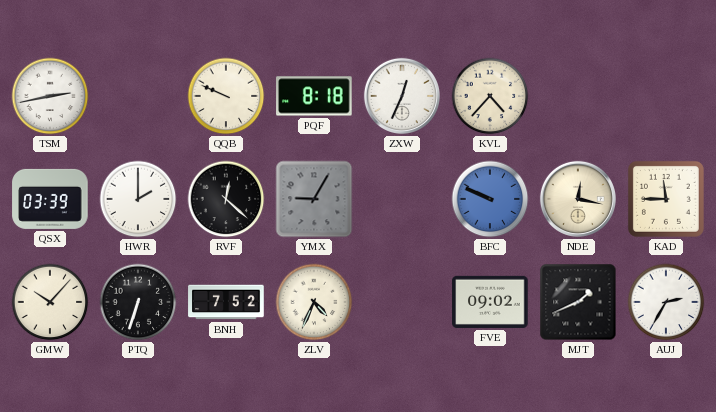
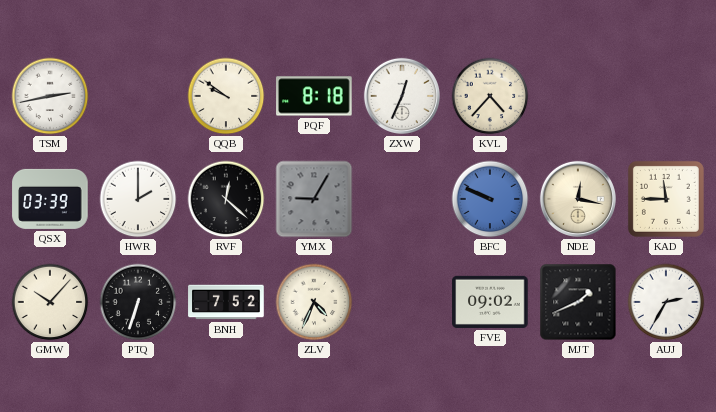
QQB: 9:49 -> 9:51 (226, 96)
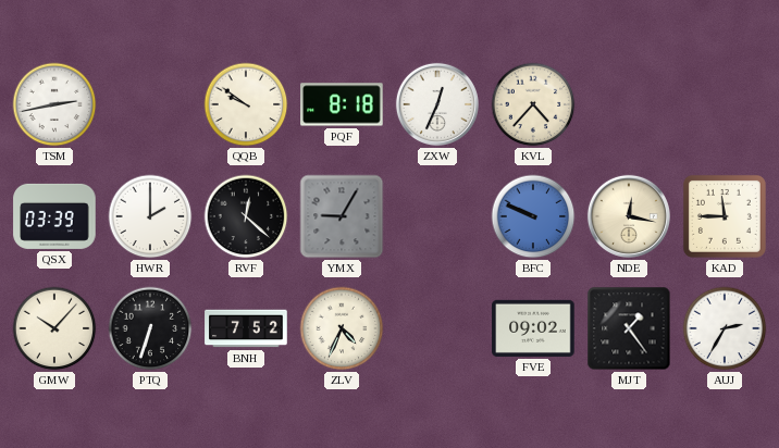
MJT: 1:41 -> 1:24 (629, 328)
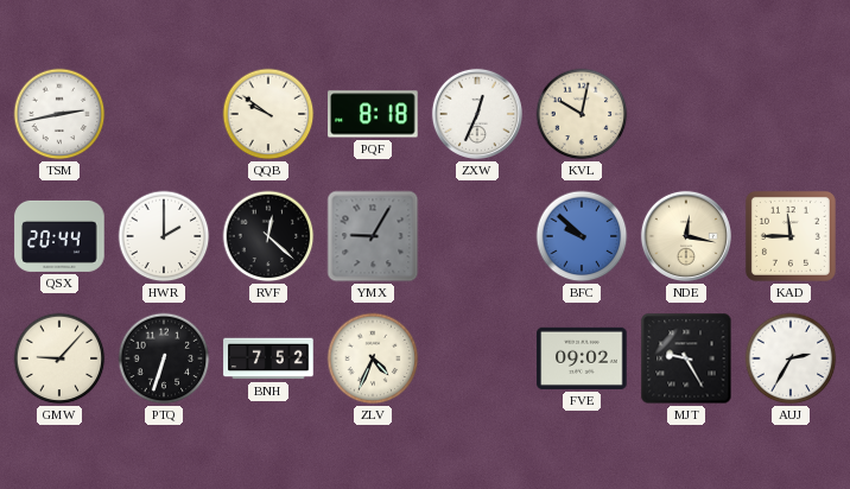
KVL: 4:37 -> 10:02 (582, 114)
QSX: 03:39 -> 20:44 (59, 236)
BFC: 9:49 -> 9:52 (582, 236)
GMW: 10:07 -> 9:07 (59, 358)
MJT: 1:24 -> 9:25 (686, 358)
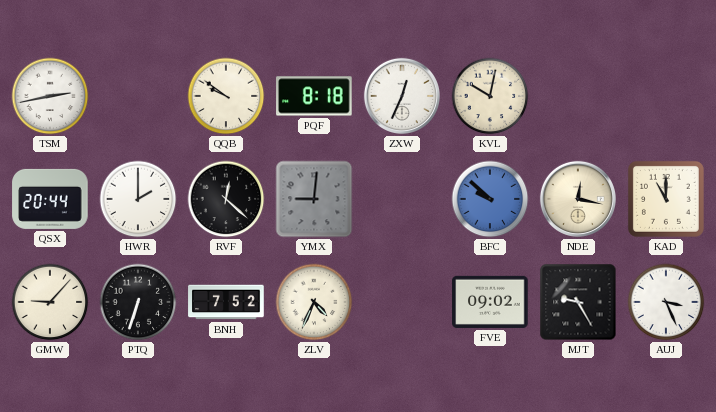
YMX: 9:05 -> 9:01 (314, 199)
KAD: 11:45 -> 11:00 (666, 199)
AUJ: 2:35 -> 3:26 (666, 302)
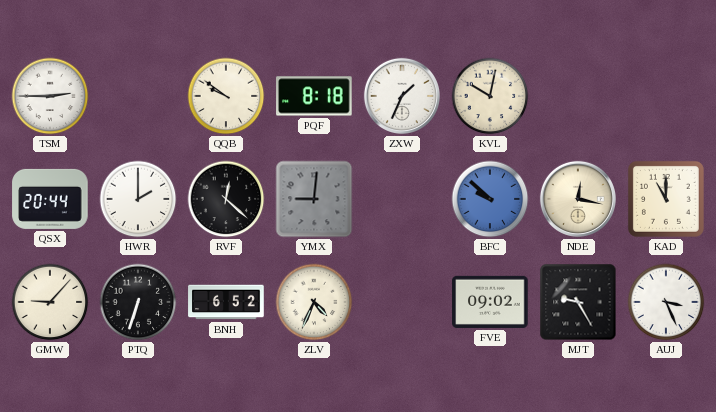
TSM: 2:43 -> 2:45 (50, 96)
ZXW: 12:34 -> 1:34 (402, 96)
BNH: 7:52 -> 6:52 (226, 302)
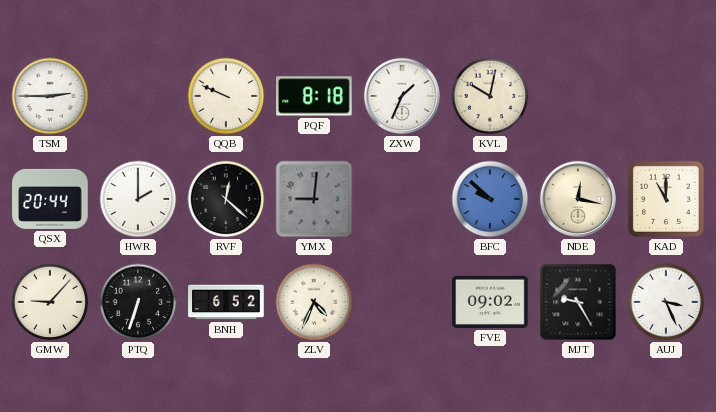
QQB: 9:51 -> 9:49 (226, 96)
